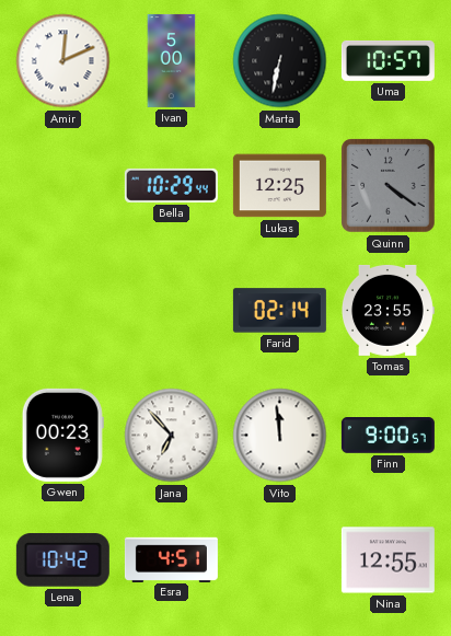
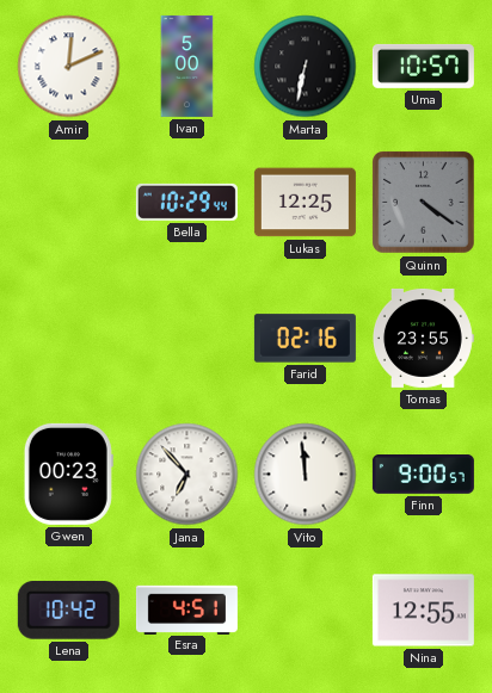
Farid: 02:14 -> 02:16 (305, 339)
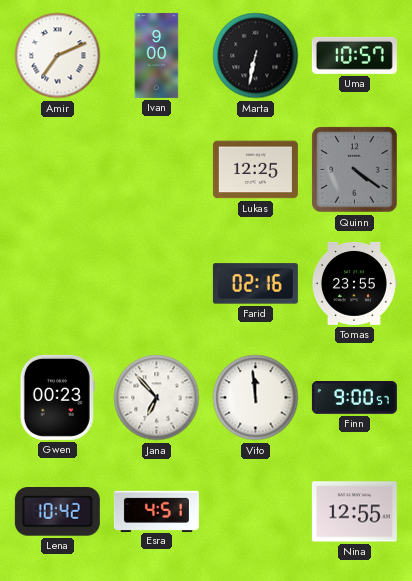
Amir: 12:11 -> 7:11 (58, 56)
Ivan: 5:00 -> 9:00 (157, 55)
Bella: 10:29 -> none (186, 202)
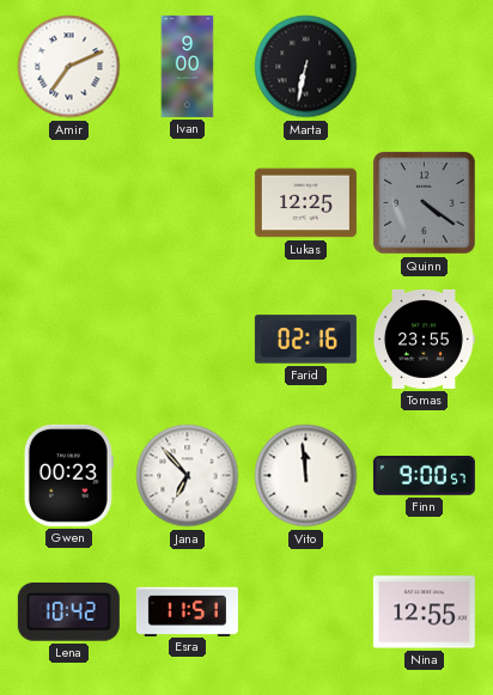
Uma: 10:57 -> none (354, 55)
Esra: 4:51 -> 11:51 (187, 611)
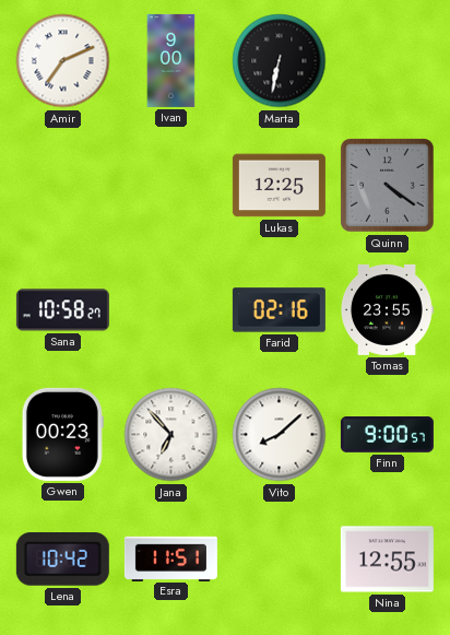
Sana: none -> 10:58 (62, 310)
Vito: 11:59 -> 8:08 (280, 435)
